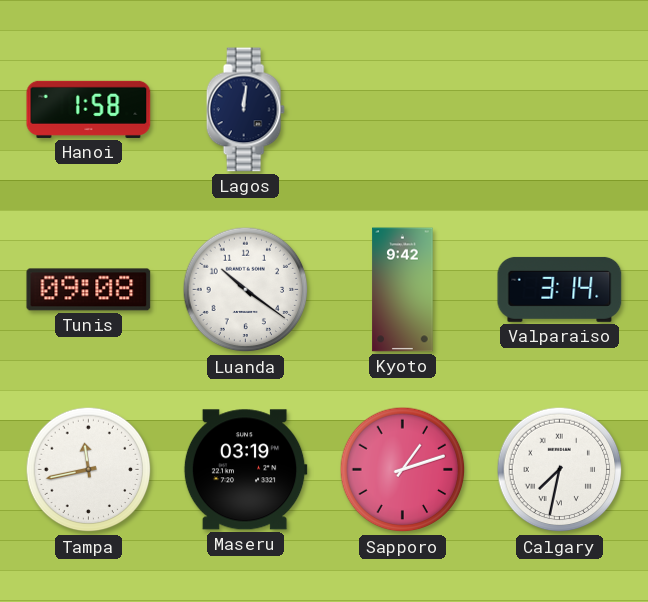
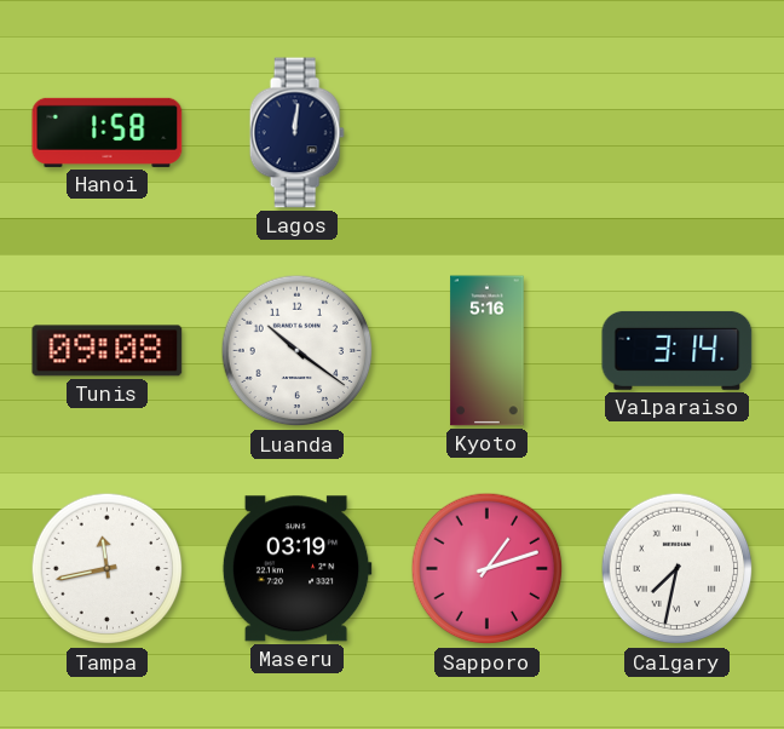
Kyoto: 9:42 -> 5:16 (488, 351)
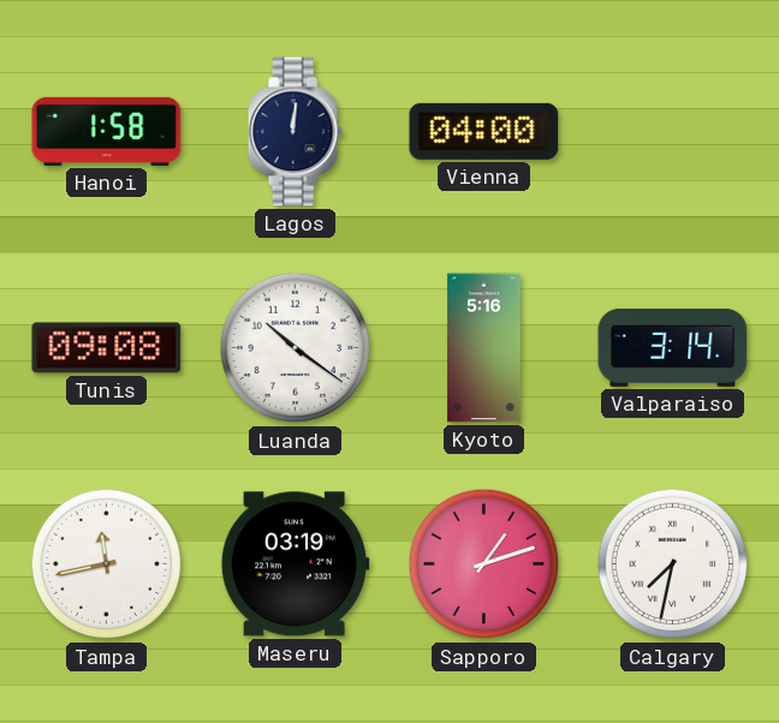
Vienna: none -> 04:00 (484, 131)
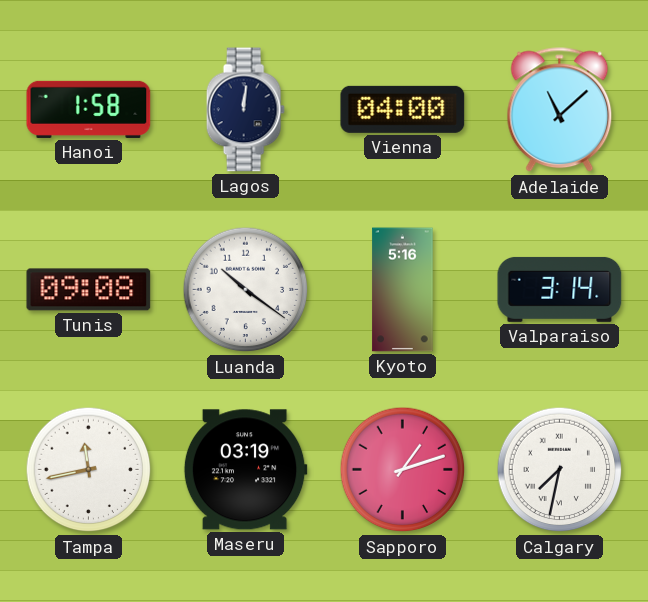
Adelaide: none -> 11:08 (560, 110)
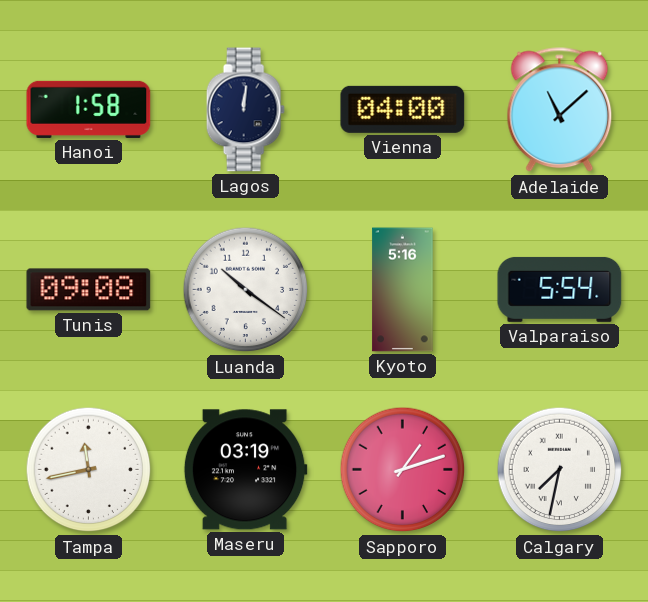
Valparaiso: 3:14 -> 5:54 (560, 289)
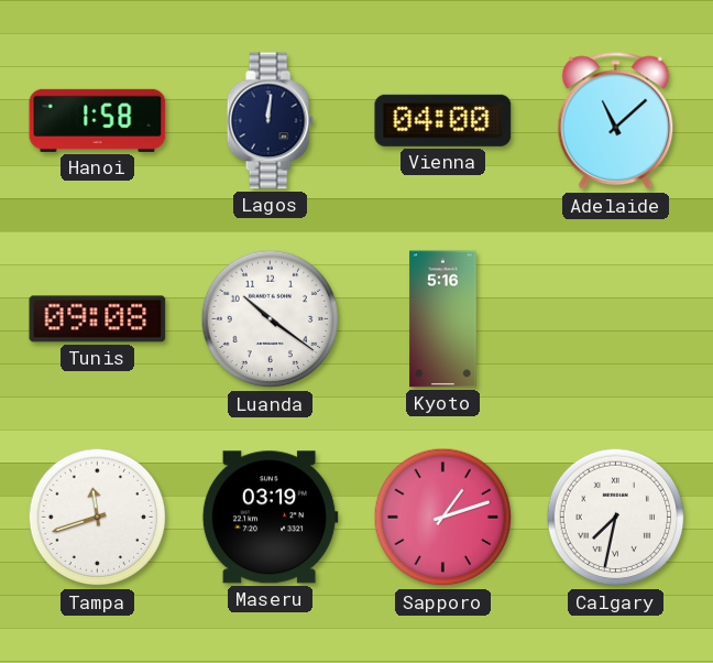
Valparaiso: 5:54 -> none (560, 289)
Tampa: 11:43 -> 11:42 (98, 518)
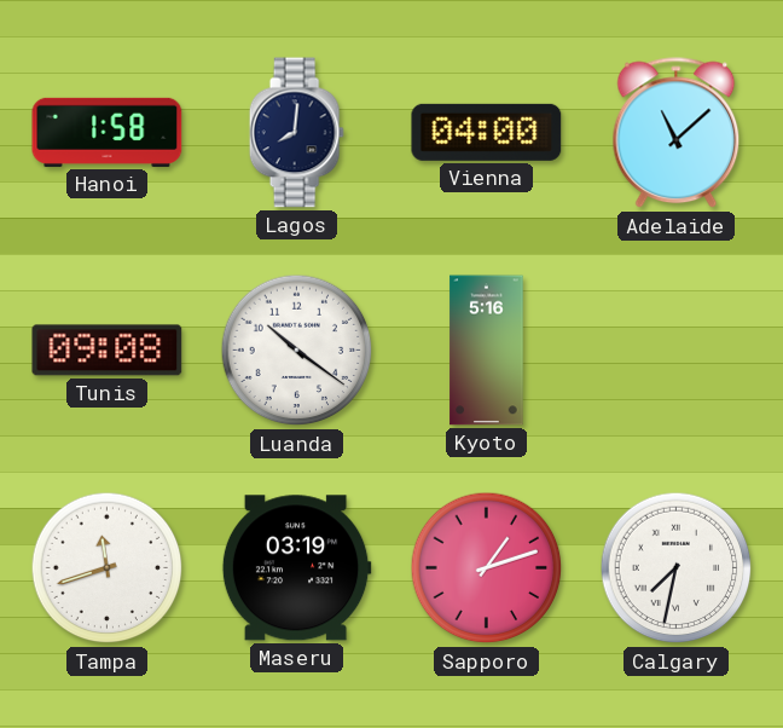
Lagos: 12:01 -> 8:01 (296, 133)
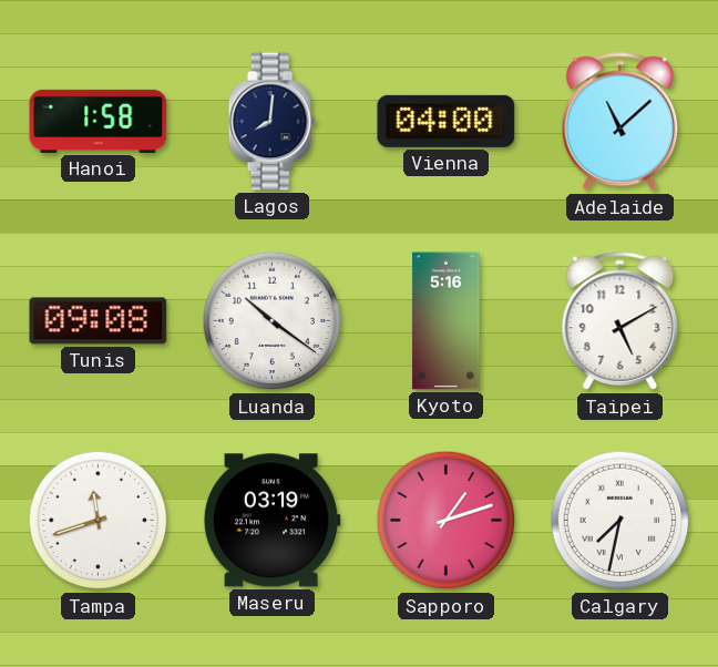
Taipei: none -> 5:10 (620, 321)
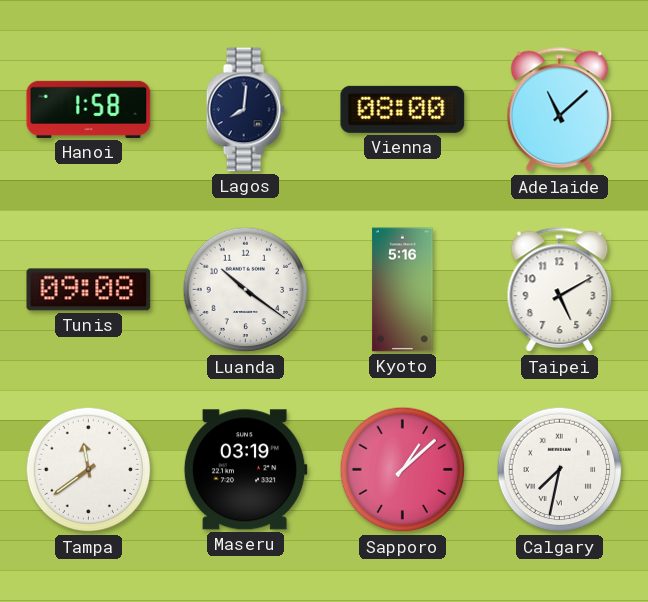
Vienna: 04:00 -> 08:00 (403, 109)
Tampa: 11:42 -> 11:39 (89, 470)
Sapporo: 1:12 -> 1:08 (403, 470)
